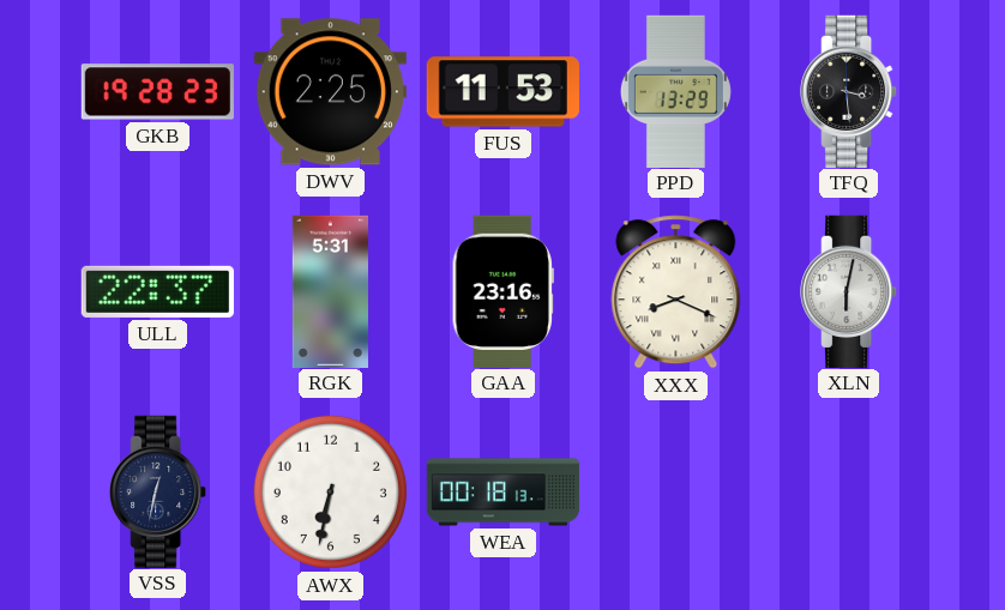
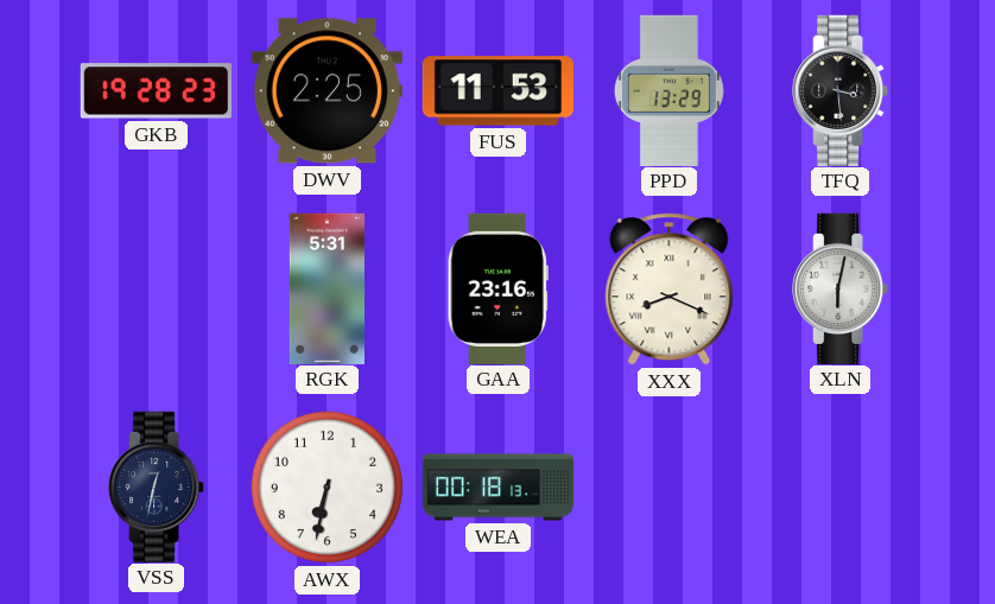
ULL: 22:37 -> none (157, 291)
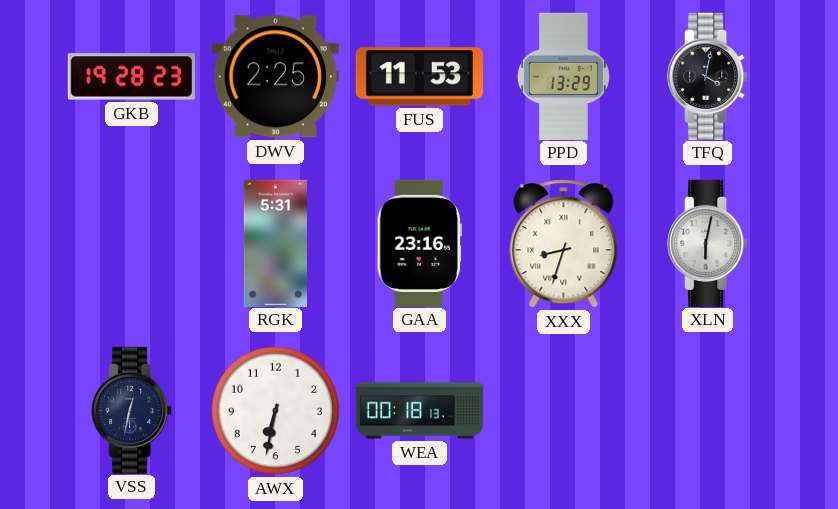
TFQ: 3:29 -> 4:02 (708, 76)
XXX: 8:19 -> 8:33 (564, 244)
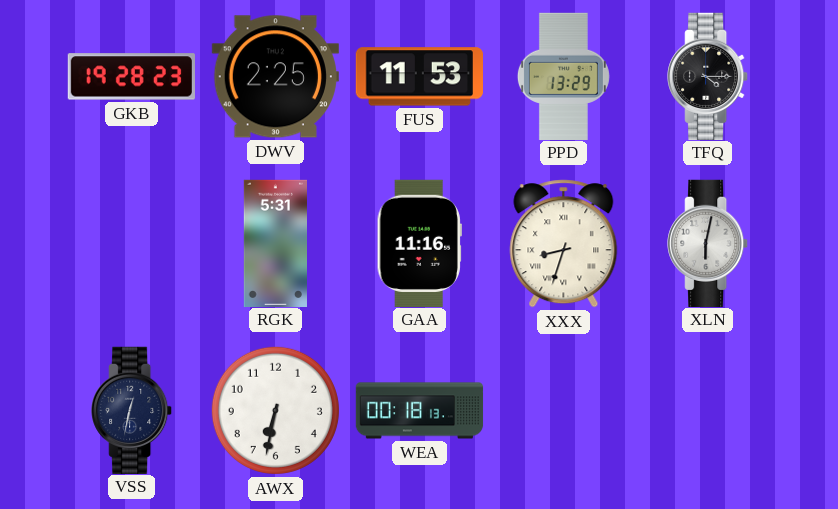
TFQ: 4:02 -> 4:15 (708, 76)
GAA: 23:16 -> 11:16 (419, 243)
